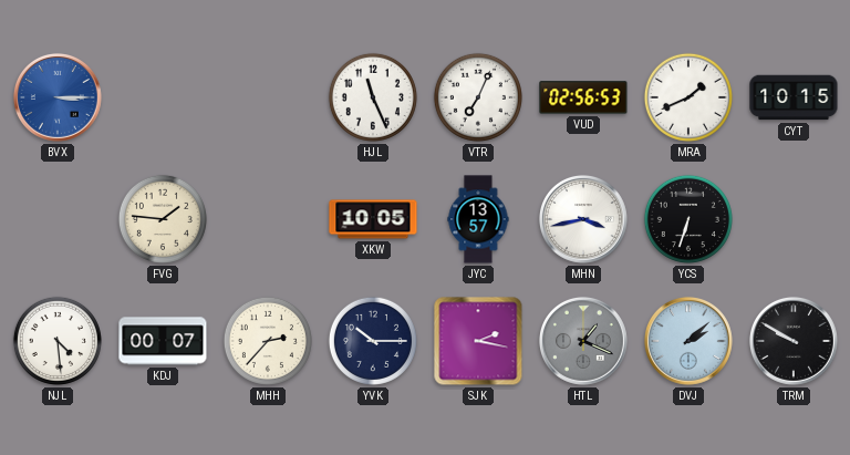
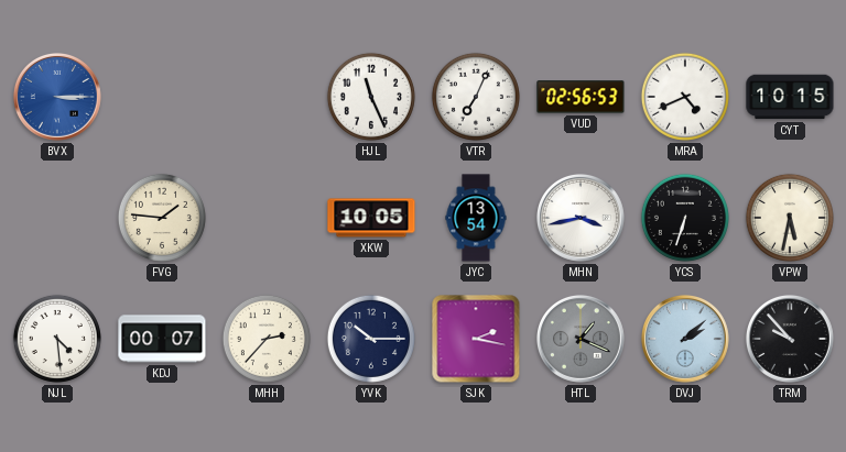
MRA: 1:41 -> 4:41 (685, 97)
JYC: 13:57 -> 13:54 (476, 218)
VPW: none -> 5:32 (790, 218)
TRM: 9:50 -> 9:53 (790, 339)
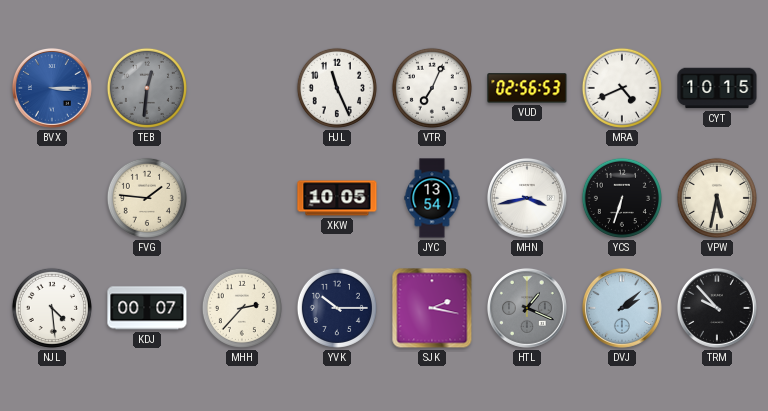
TEB: none -> 12:31 (147, 88)
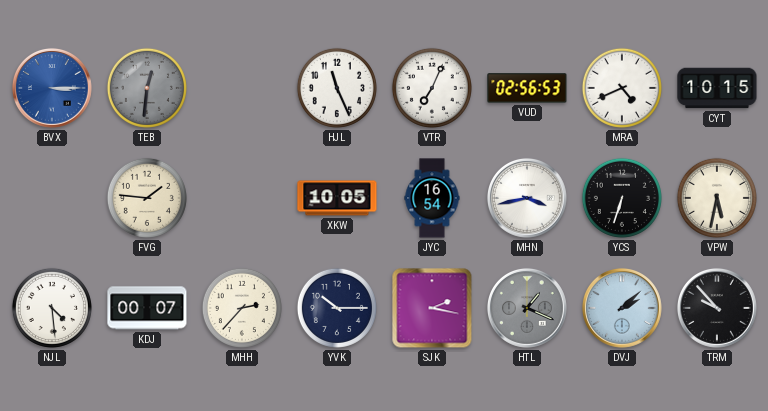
JYC: 13:54 -> 16:54 (432, 198)
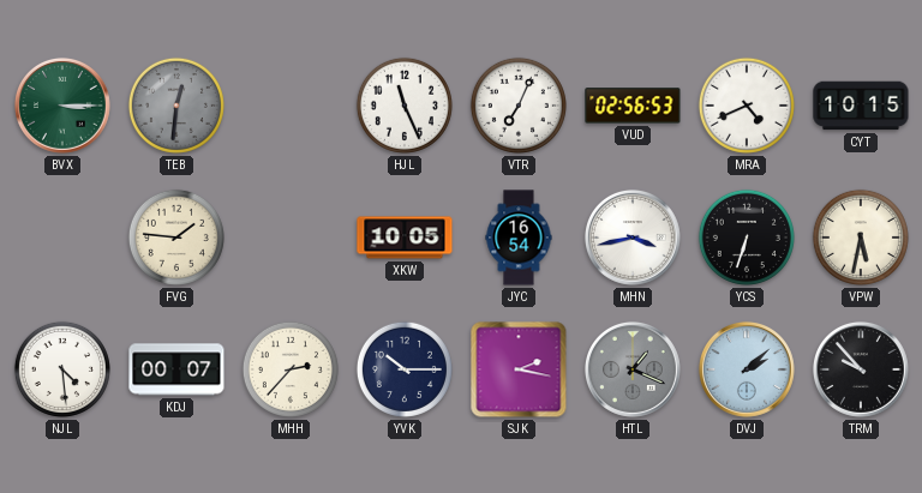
BVX dial: blue -> green (62, 106)
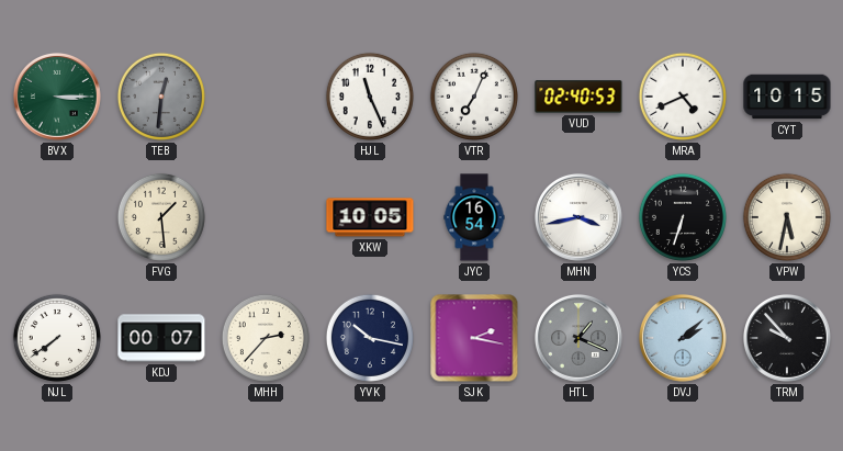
VUD: 02:56 -> 02:40 (578, 97)
FVG: 1:46 -> 1:29 (161, 217)
NJL: 4:29 -> 7:39 (57, 338)
YVK: 10:15 -> 10:17 (370, 338)
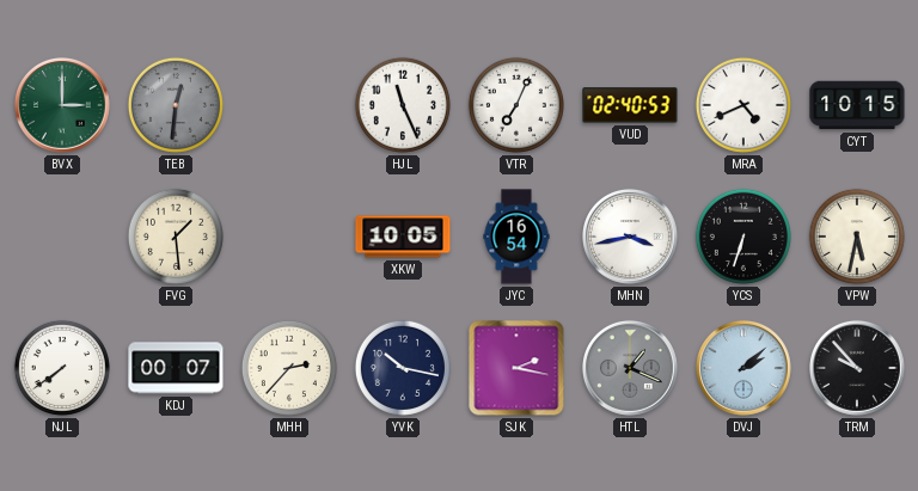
BVX: 3:15 -> 3:00 (62, 105)
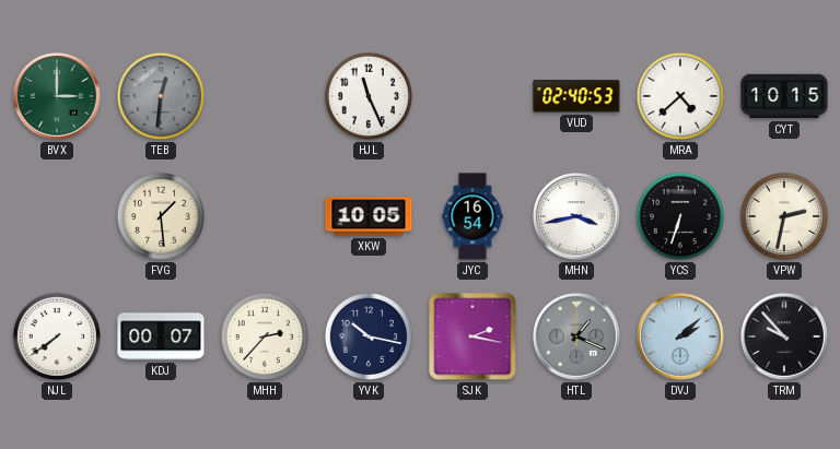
VTR: 7:04 -> none (516, 105)
MRA: 4:41 -> 4:38 (680, 96)
VPW: 5:32 -> 2:32 (784, 216)
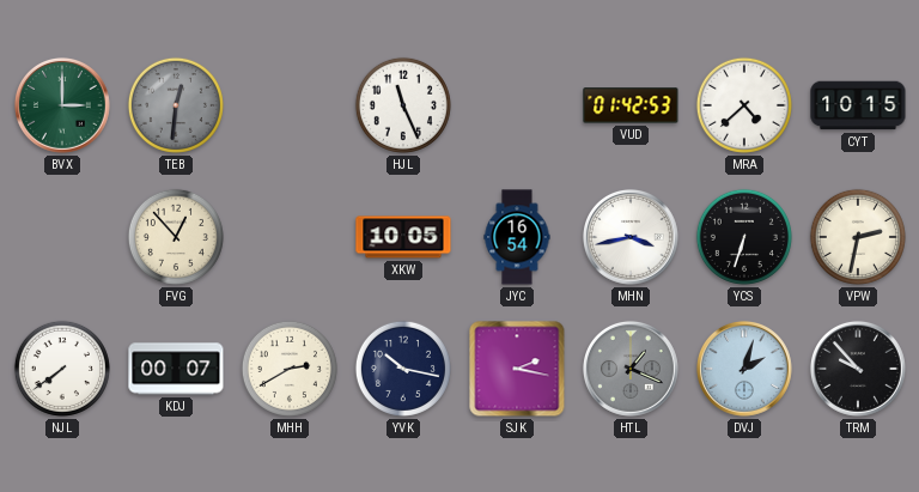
VUD: 02:40 -> 01:42 (631, 105)
FVG: 1:29 -> 12:53 (176, 237)
MHH: 2:37 -> 2:40 (290, 369)
DVJ: 2:08 -> 2:03 (744, 369)
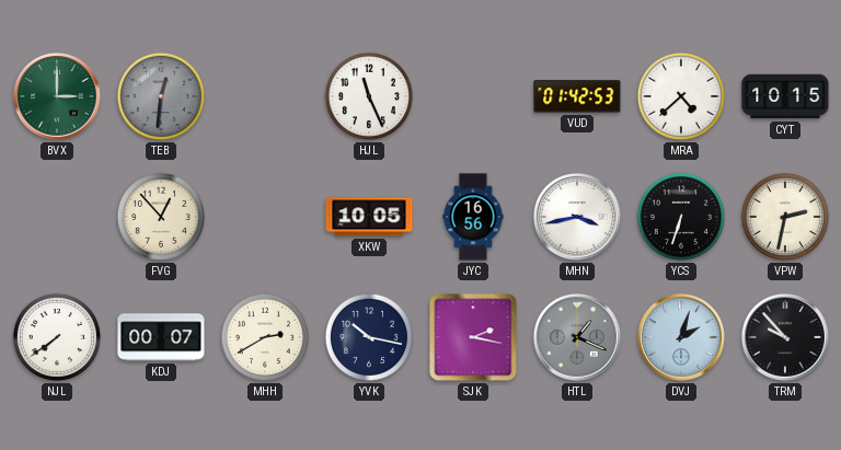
JYC: 16:54 -> 16:56 (473, 217)
